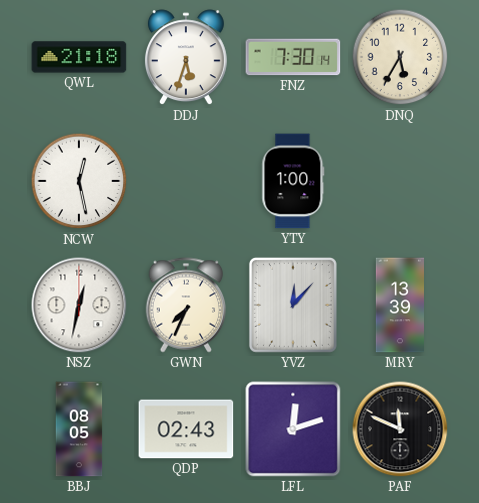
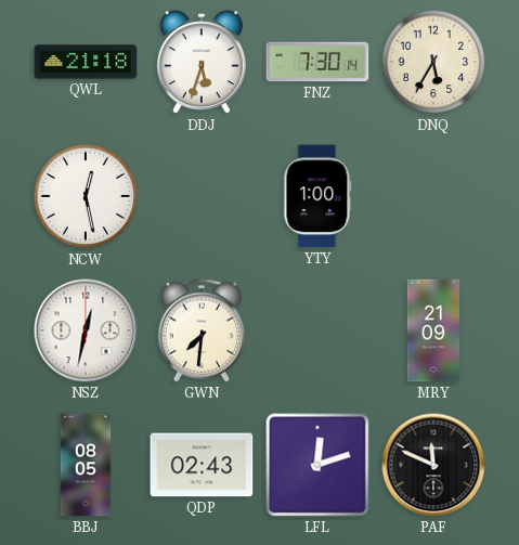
GWN: 7:34 -> 7:31 (202, 330)
YVZ: 12:07 -> none (293, 305)
MRY: 13:39 -> 21:09 (432, 330)
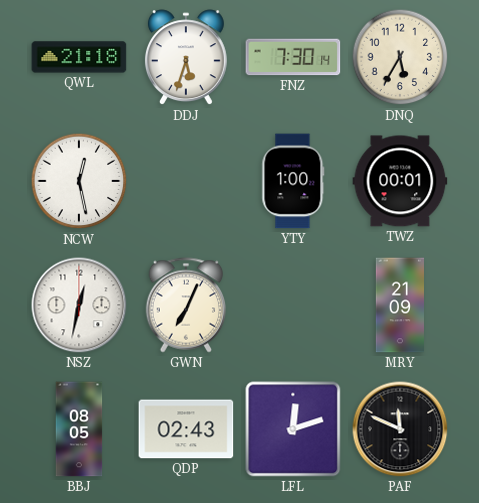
TWZ: none -> 00:01 (400, 181)
GWN: 7:31 -> 7:04 (186, 305)
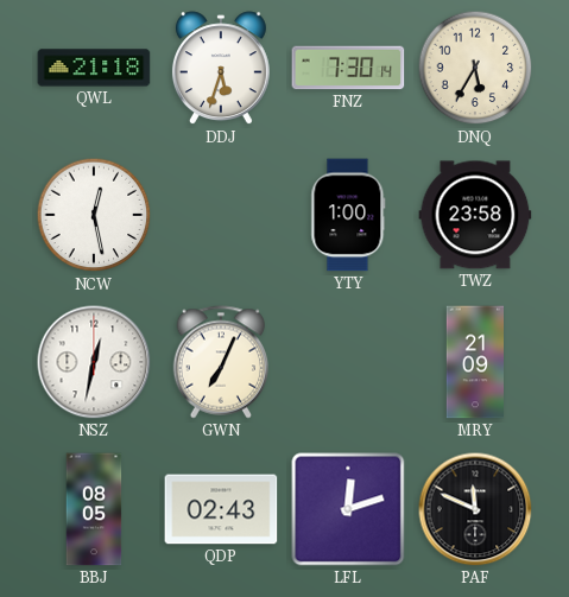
TWZ: 00:01 -> 23:58 (475, 215)
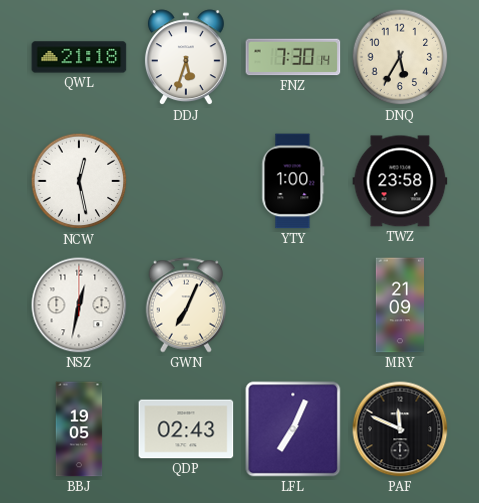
BBJ: 08:05 -> 19:05 (79, 429)
LFL: 12:12 -> 7:04 (293, 429)
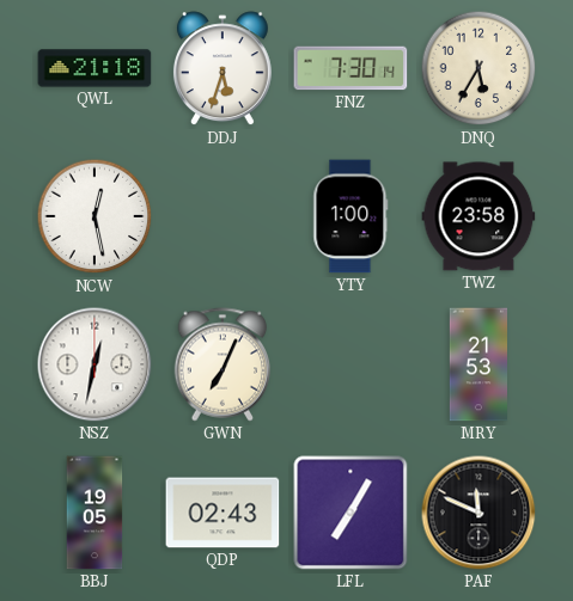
MRY: 21:09 -> 21:53 (477, 364)
LFL: 7:04 -> 7:05 (350, 513)
